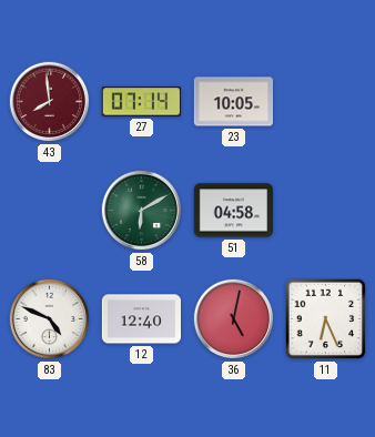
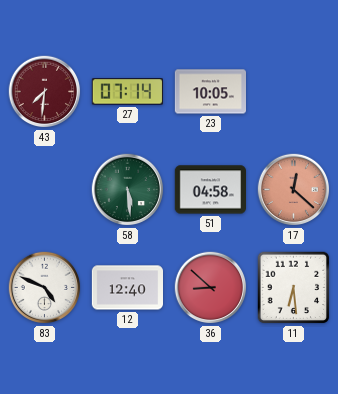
43: 7:59 -> 7:31 (45, 92)
58: 6:10 -> 5:29 (128, 190)
17: none -> 12:22 (294, 190)
36: 5:02 -> 8:52 (211, 288)
11: 6:26 -> 6:29 (294, 288)
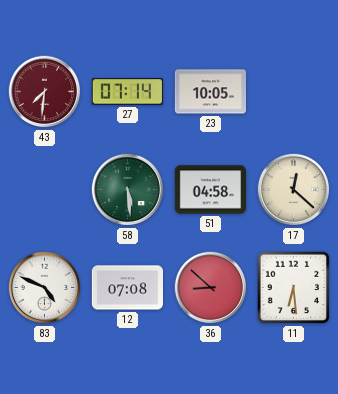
17 dial: salmon -> cream (294, 190)
12: 12:40 -> 07:08 (128, 288)
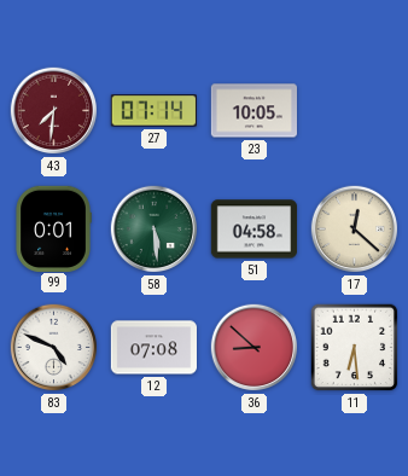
99: none -> 0:01 (53, 228)
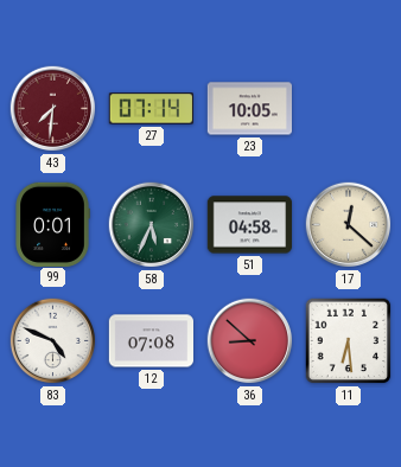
58: 5:29 -> 5:34 (152, 225)
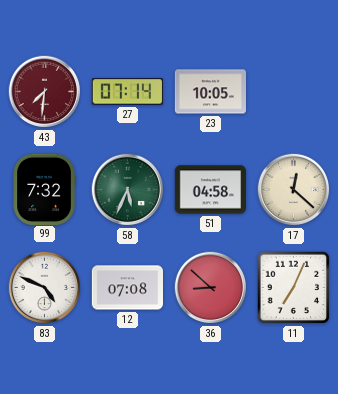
99: 0:01 -> 7:32 (44, 189)
11: 6:29 -> 7:04 (294, 288)
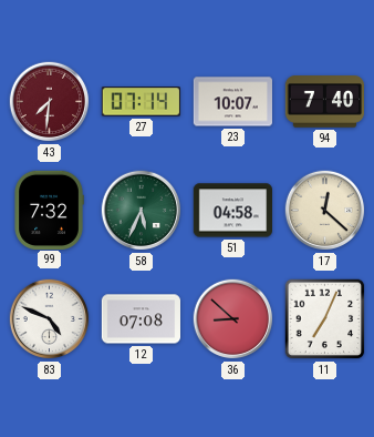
23: 10:05 -> 10:07 (232, 102)
94: none -> 7:40 (324, 102)
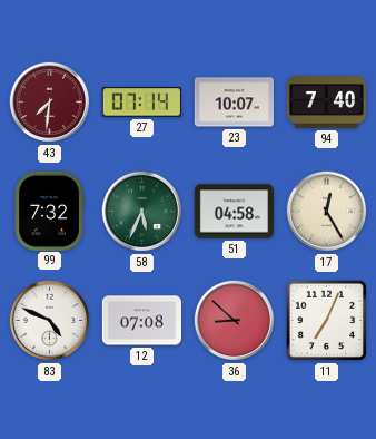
17: 12:22 -> 12:25 (327, 212)
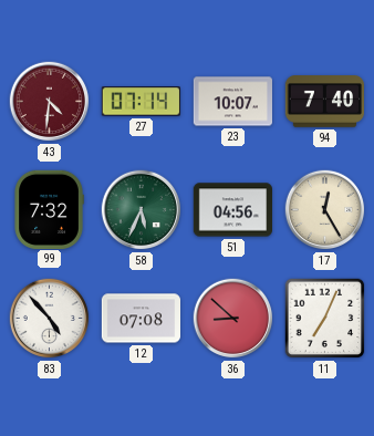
43: 7:31 -> 4:31 (50, 102)
51: 04:58 -> 04:56 (232, 210)
83: 4:49 -> 4:53 (50, 319)
